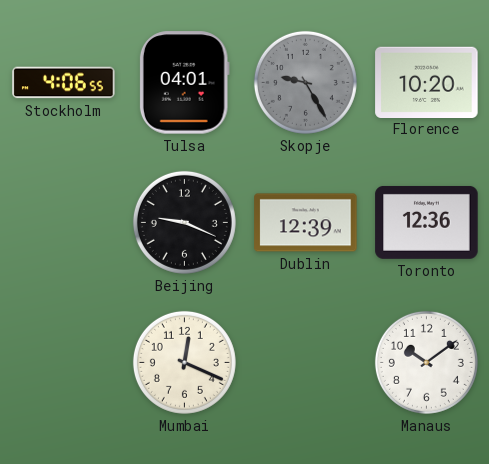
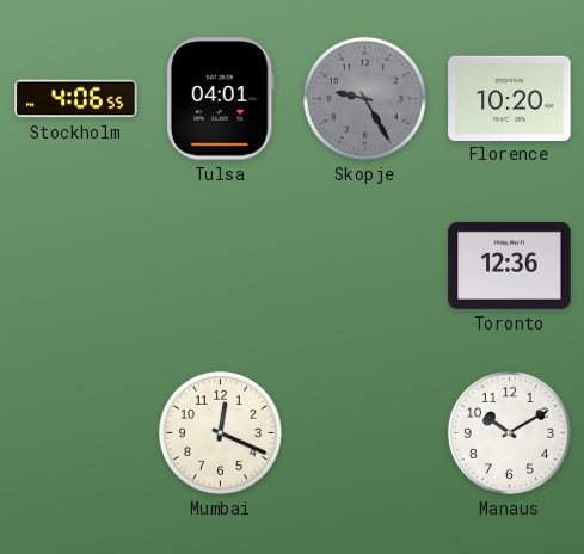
Beijing: 9:19 -> none (184, 222)
Dublin: 12:39 -> none (306, 223)
Manaus: 10:09 -> 10:10 (509, 432)
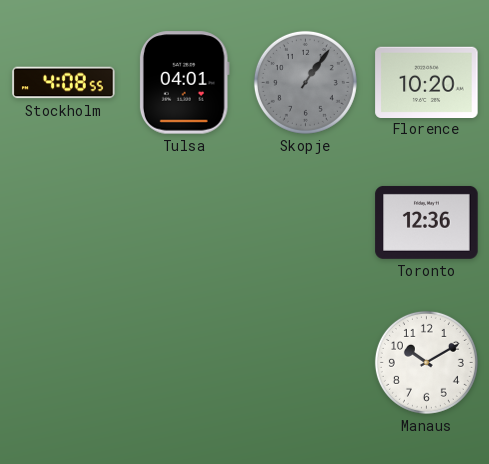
Stockholm: 4:06 -> 4:08 (64, 83)
Skopje: 9:25 -> 1:06 (305, 82)
Mumbai: 12:19 -> none (220, 432)
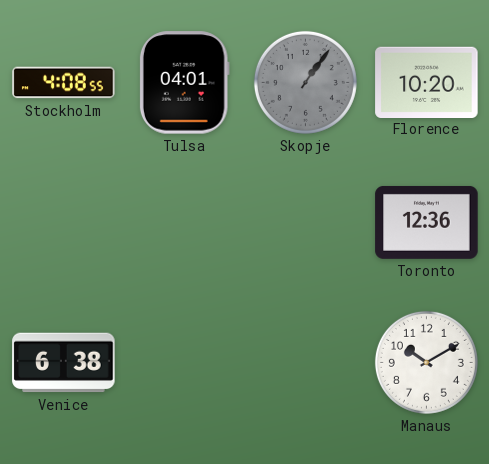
Venice: none -> 6:38 (64, 363)
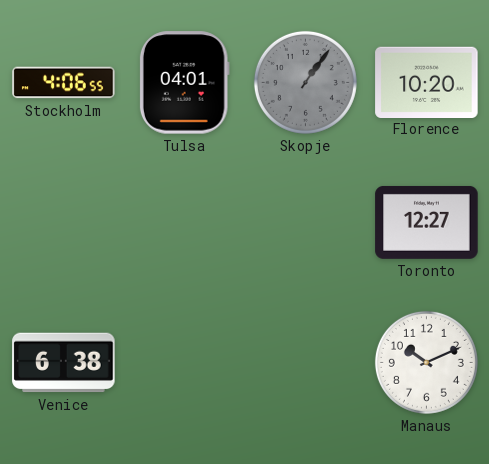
Stockholm: 4:08 -> 4:06 (64, 83)
Toronto: 12:36 -> 12:27 (427, 222)
Manaus: 10:10 -> 10:11 (426, 362)
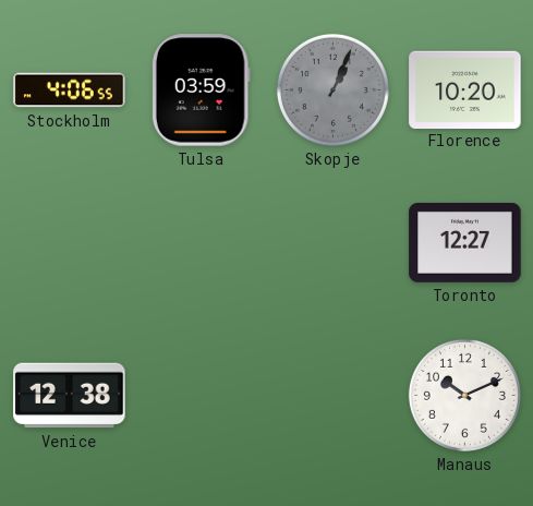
Tulsa: 04:01 -> 03:59 (201, 91)
Skopje: 1:06 -> 1:04 (332, 89)
Venice: 6:38 -> 12:38 (70, 396)
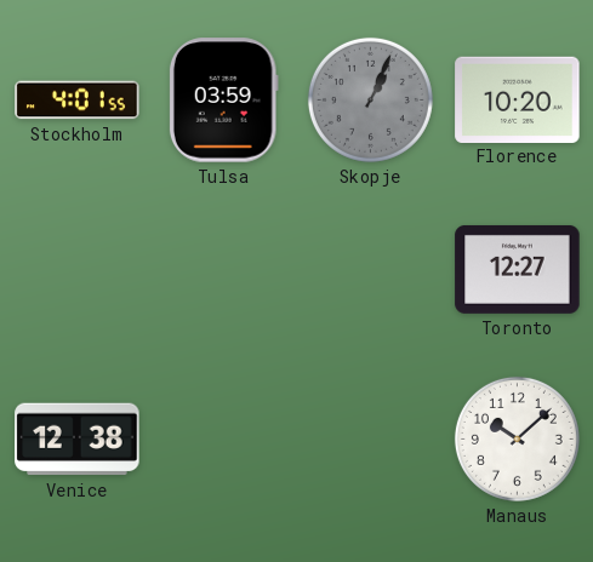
Stockholm: 4:06 -> 4:01 (78, 101)
Manaus: 10:11 -> 10:08 (517, 438)
